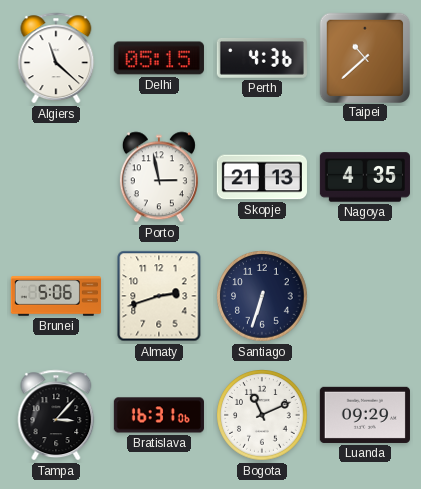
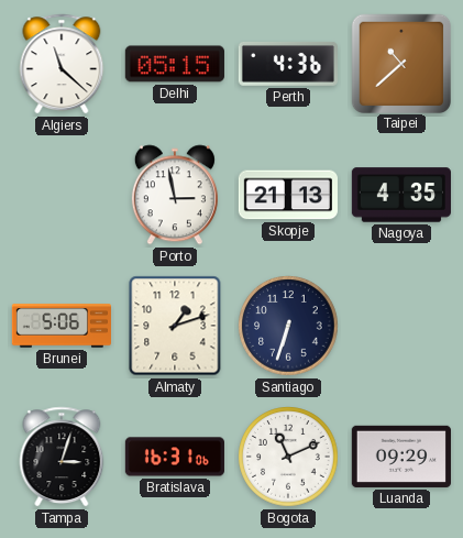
Almaty: 2:42 -> 1:12 (175, 326)
Tampa: 3:07 -> 3:03 (62, 457)
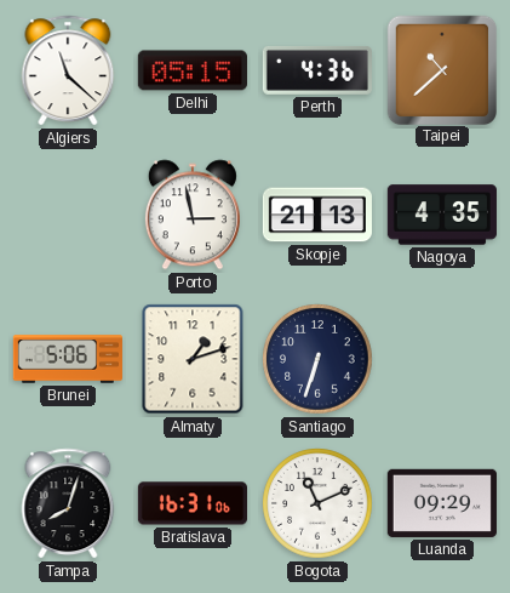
Tampa: 3:03 -> 8:03 (68, 503)
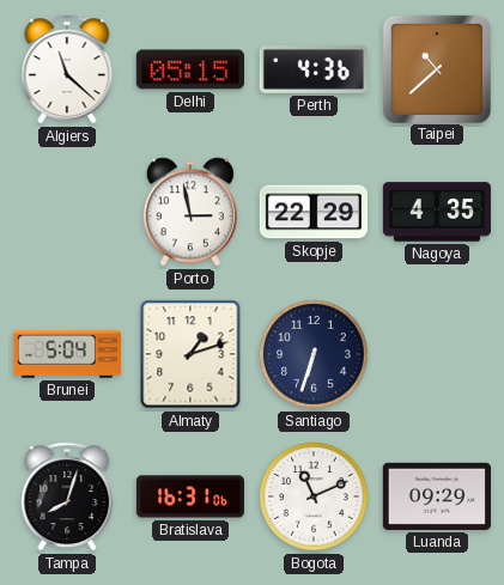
Skopje: 21:13 -> 22:29 (314, 212)
Brunei: 5:06 -> 5:04 (66, 354)
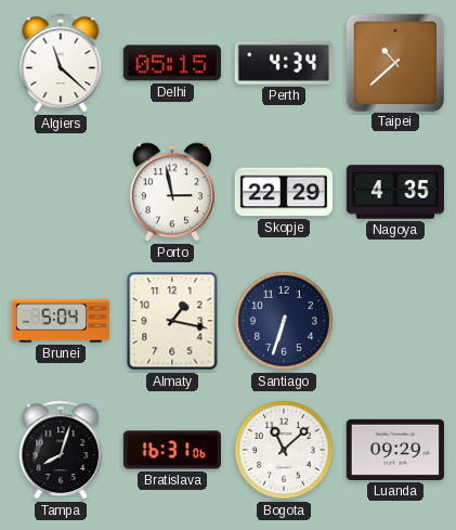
Perth: 4:36 -> 4:34 (284, 63)
Almaty: 1:12 -> 1:17 (172, 321)
Bogota: 11:11 -> 11:08 (284, 450)
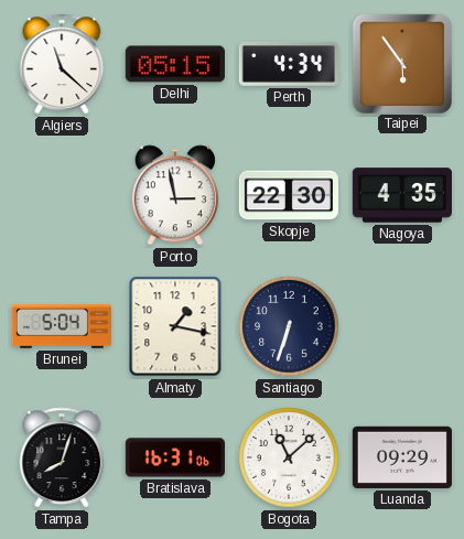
Taipei: 10:38 -> 5:54 (401, 63)
Skopje: 22:29 -> 22:30 (289, 195)
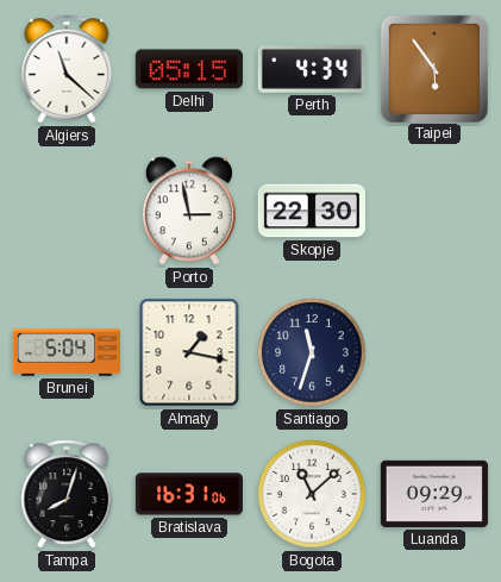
Nagoya: 4:35 -> none (402, 195)
Santiago: 6:33 -> 11:33 (312, 352)
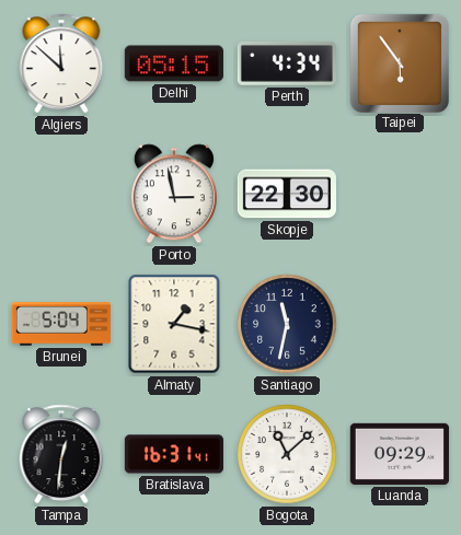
Algiers: 11:22 -> 11:52 (61, 63)
Santiago: 11:33 -> 11:32 (287, 324)
Tampa: 8:03 -> 12:31 (61, 454)
Bratislava: 16:31:06 -> 16:31:41 (174, 454)
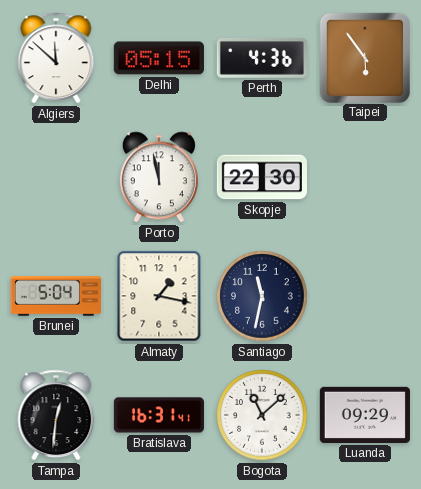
Perth: 4:34 -> 4:36 (262, 58)
Porto: 2:58 -> 11:58 (159, 177)
